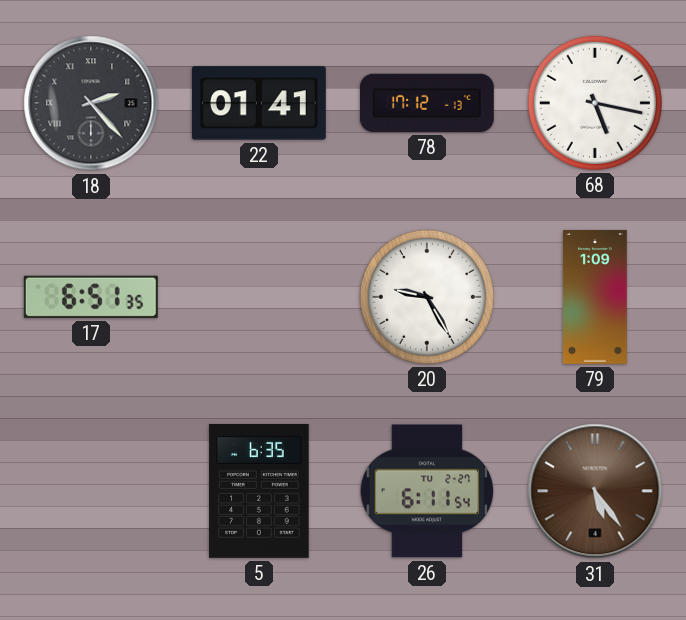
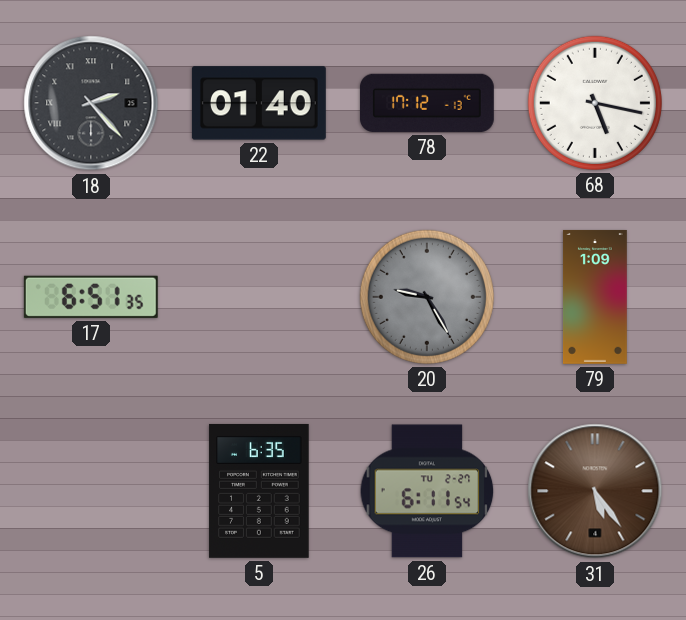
22: 01:41 -> 01:40 (259, 103)
20 dial: white -> grey (427, 297)
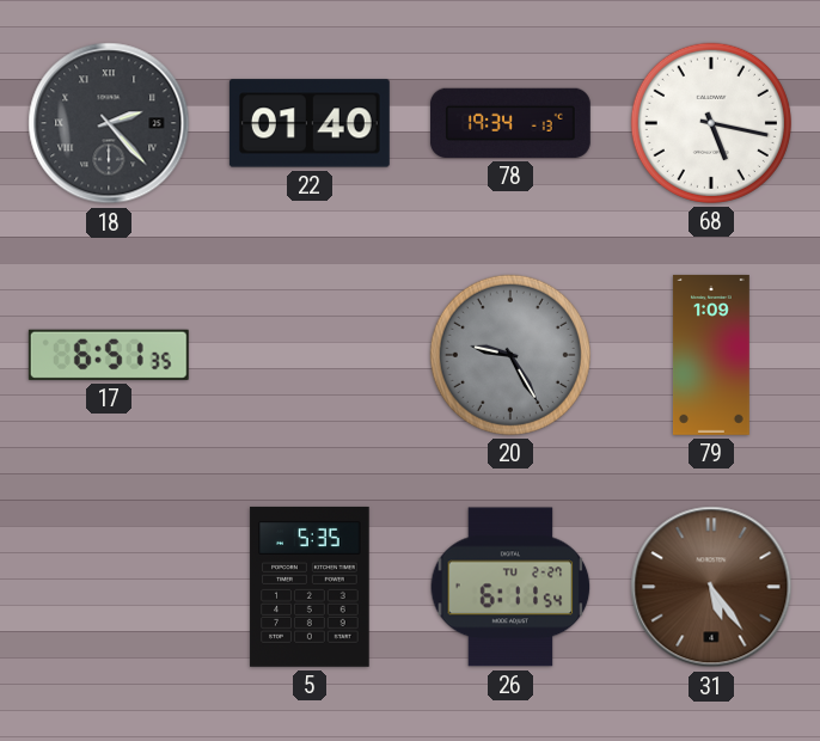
78: 17:12 -> 19:34 (510, 123)
5: 6:35 -> 5:35 (310, 587)
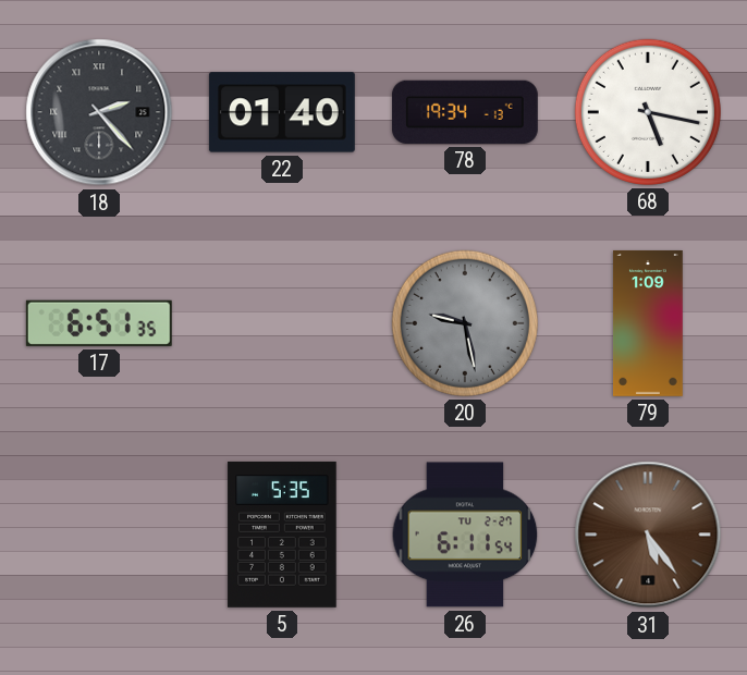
20: 9:25 -> 9:28 (465, 323)
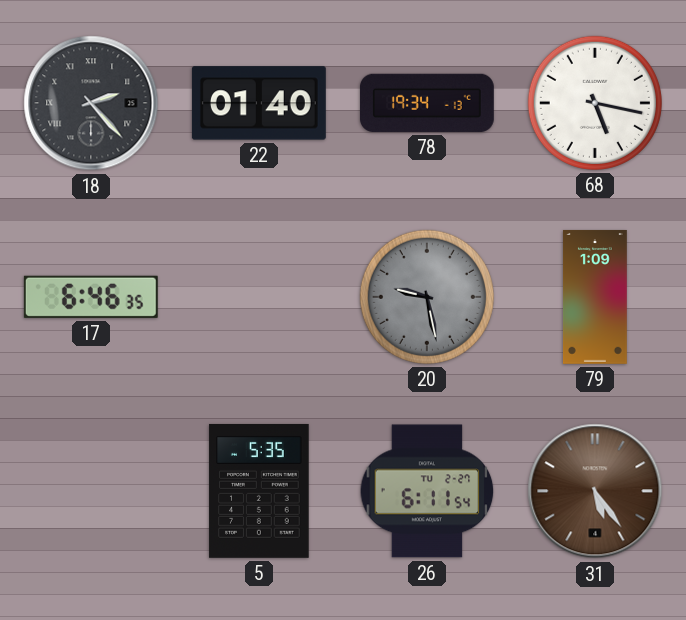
17: 6:51 -> 6:46 (91, 297)
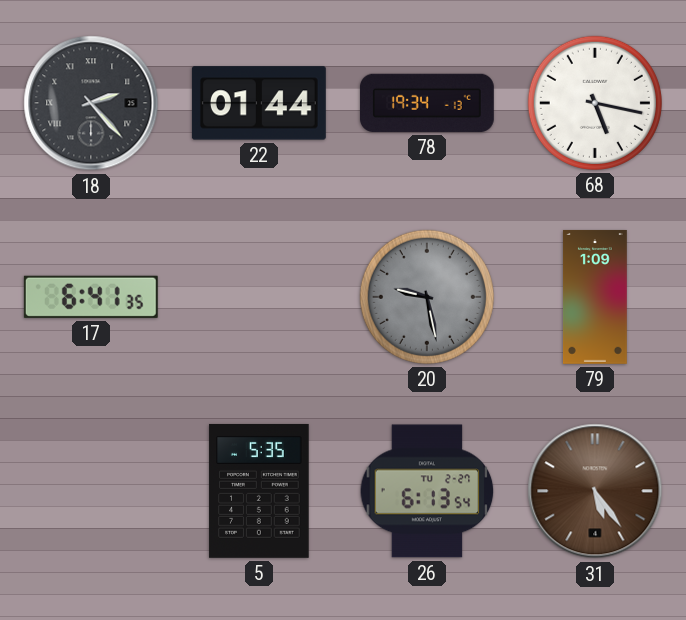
22: 01:40 -> 01:44 (259, 103)
17: 6:46 -> 6:41 (91, 297)
26: 6:11 -> 6:13 (427, 491)
